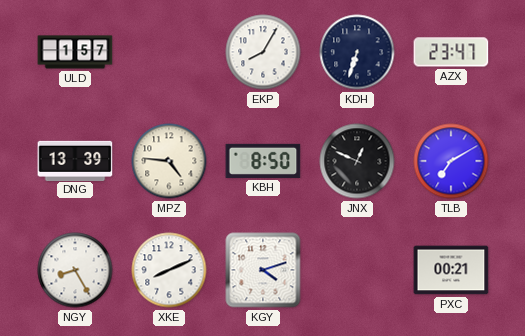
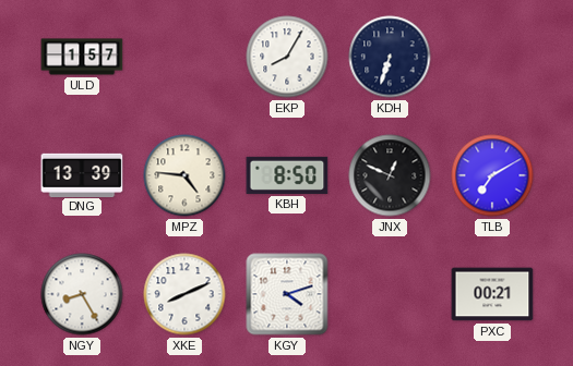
AZX: 23:47 -> none (451, 52)
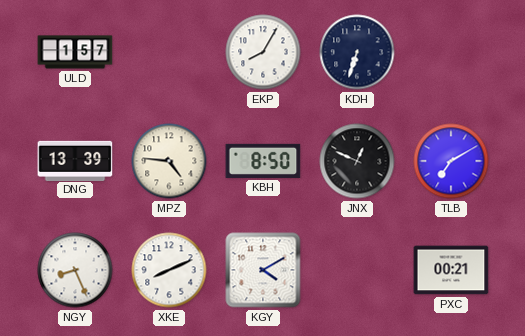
NGY: 8:25 -> 8:26 (75, 270)
KGY: 4:12 -> 4:10 (263, 270)
